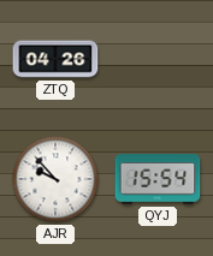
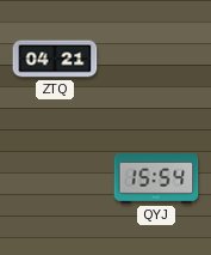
ZTQ: 04:26 -> 04:21 (55, 59)
AJR: 9:53 -> none (55, 179)
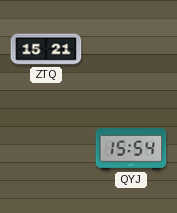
ZTQ: 04:21 -> 15:21 (46, 49)
